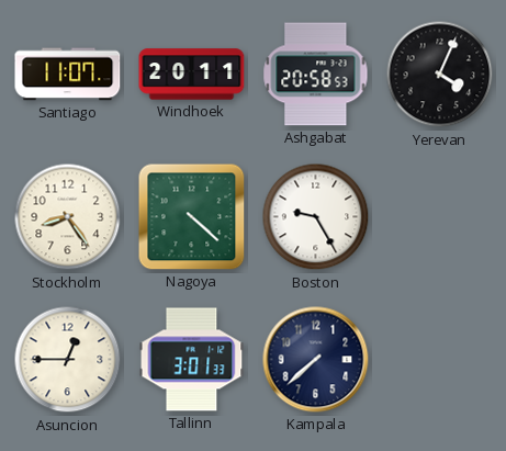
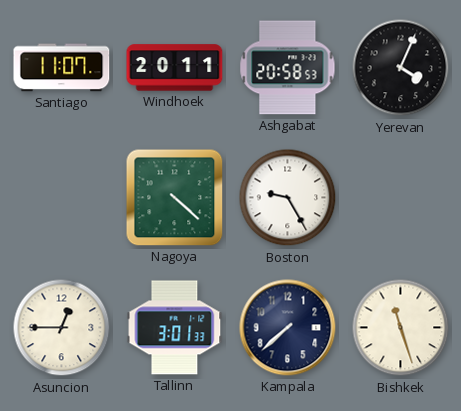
Stockholm: 8:24 -> none (68, 217)
Bishkek: none -> 11:27 (401, 328)
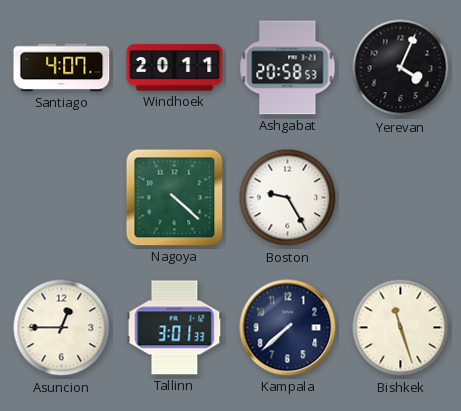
Santiago: 11:07 -> 4:07 (62, 68)
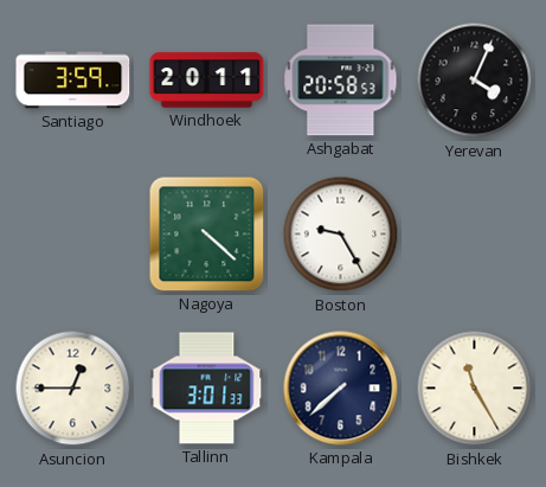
Santiago: 4:07 -> 3:59 (73, 81)
Bishkek: 11:27 -> 11:25 (475, 389)
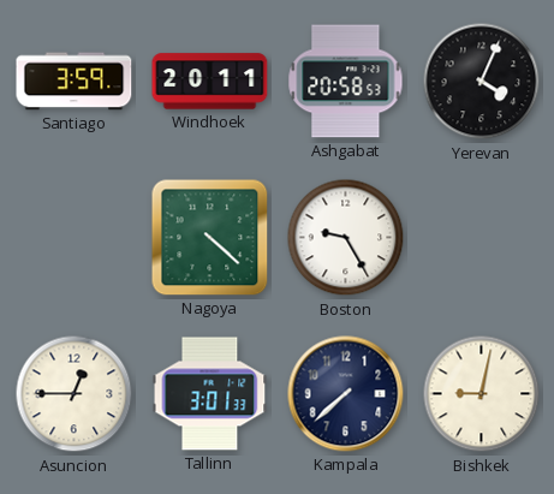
Bishkek: 11:25 -> 9:02 (482, 394)
